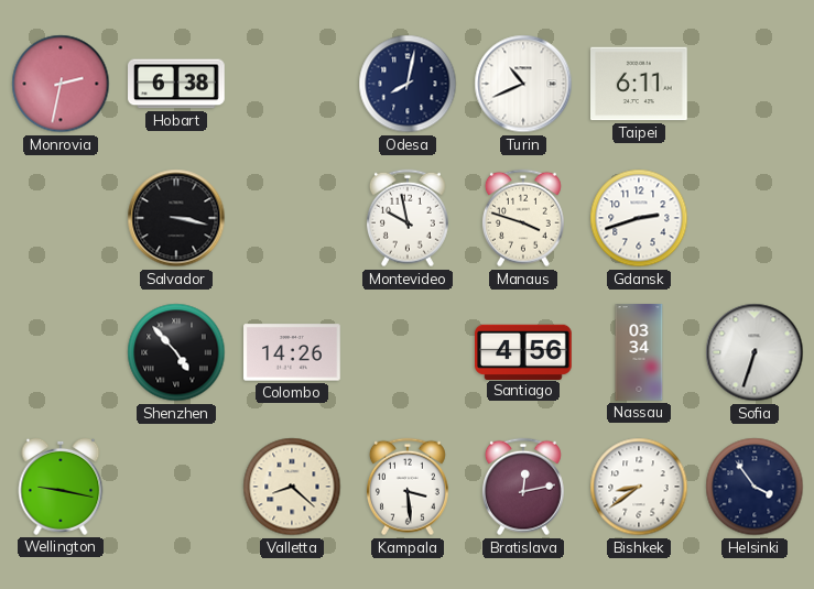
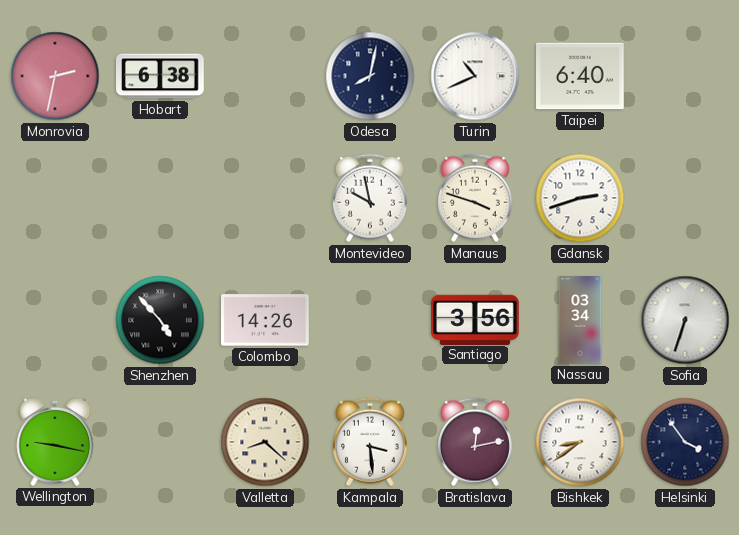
Taipei: 6:11 -> 6:40 (581, 76)
Salvador: 3:17 -> none (176, 218)
Santiago: 4:56 -> 3:56 (476, 319)
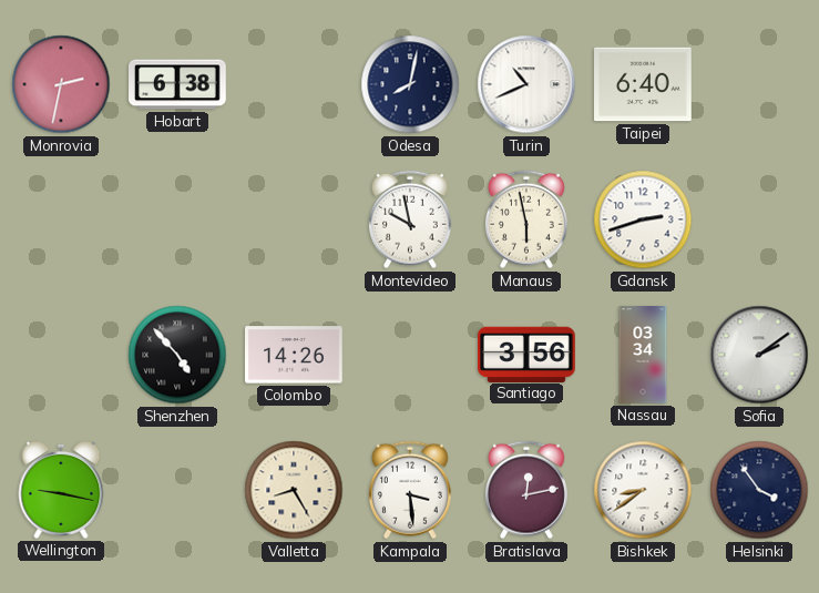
Manaus: 3:48 -> 5:58 (526, 219)
Sofia: 6:33 -> 2:09 (759, 355)
Valletta: 8:22 -> 8:25 (294, 490)
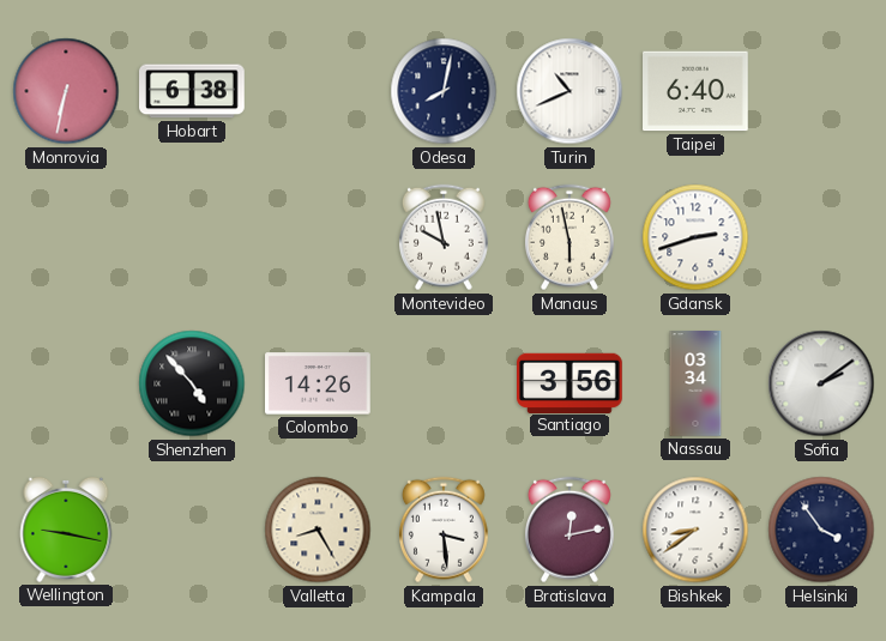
Monrovia: 2:32 -> 6:32 (66, 91)
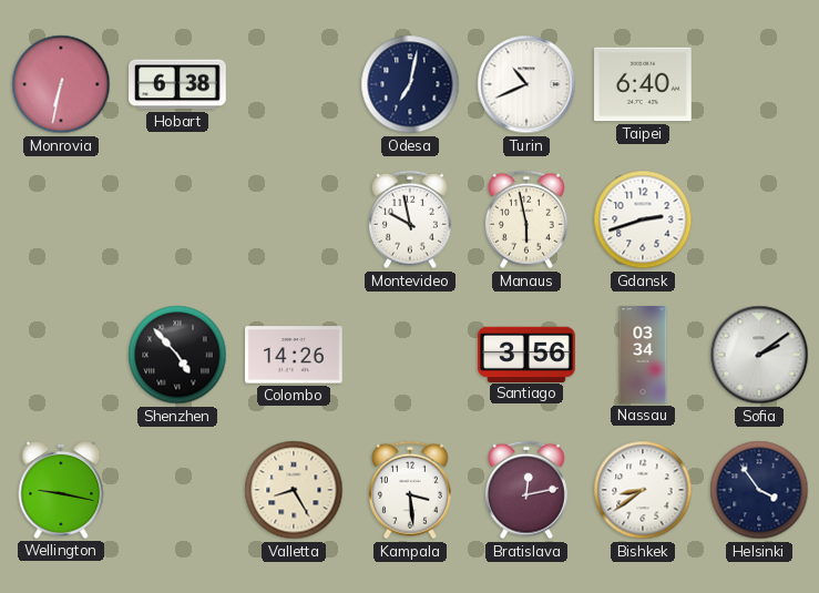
Odesa: 8:02 -> 7:02 (410, 84)
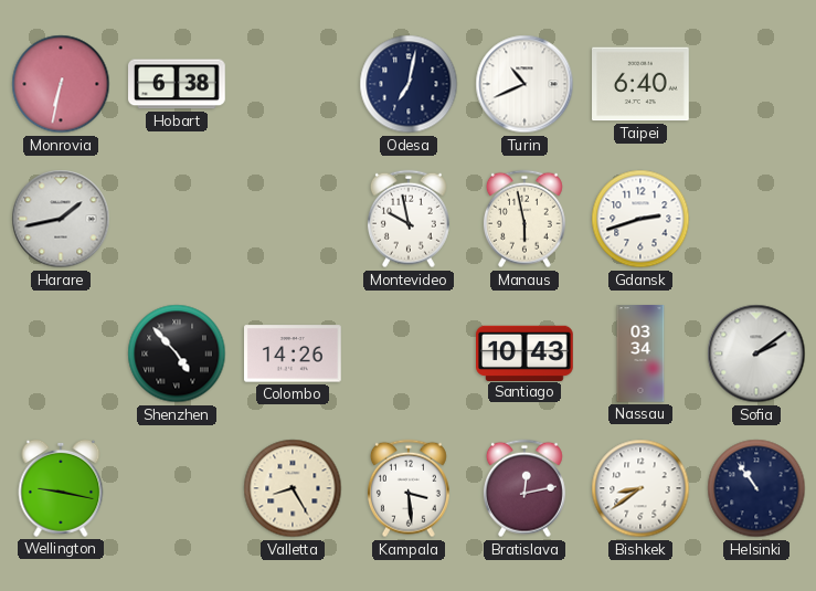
Harare: none -> 1:43 (61, 219)
Santiago: 3:56 -> 10:43 (526, 352)
Helsinki: 3:54 -> 10:54 (756, 488)
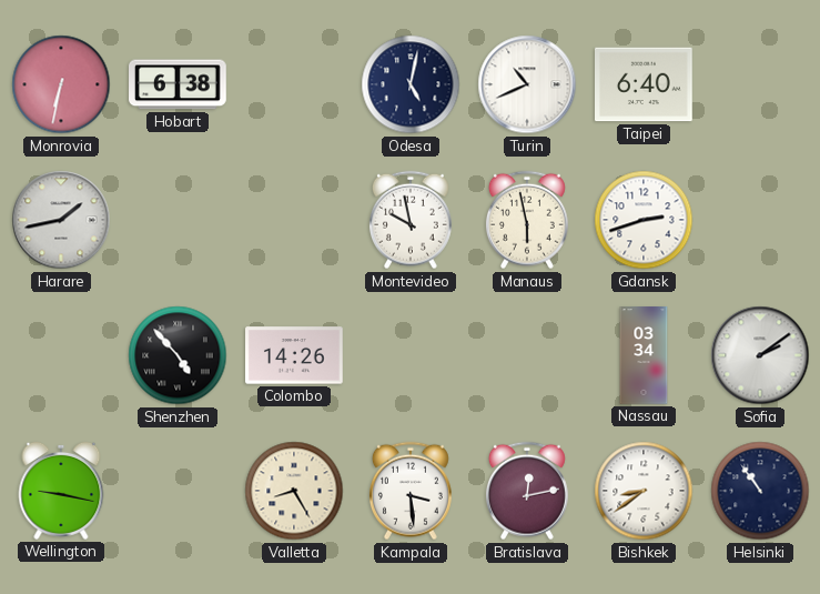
Odesa: 7:02 -> 5:02 (411, 84)
Santiago: 10:43 -> none (526, 352)
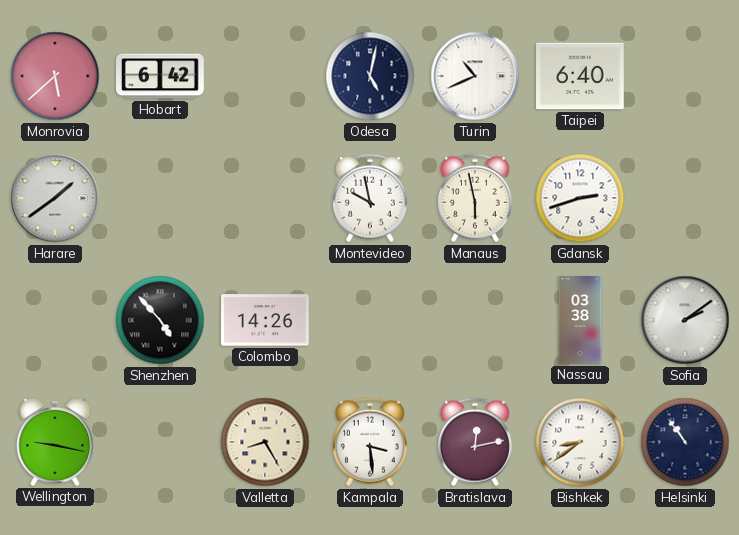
Monrovia: 6:32 -> 5:38 (55, 76)
Hobart: 6:38 -> 6:42 (161, 76)
Harare: 1:43 -> 1:39 (55, 198)
Nassau: 03:34 -> 03:38 (580, 320)
